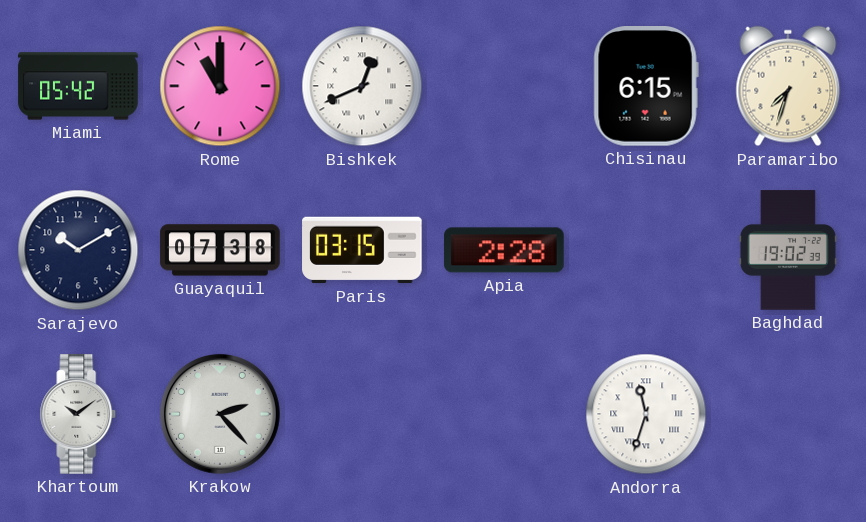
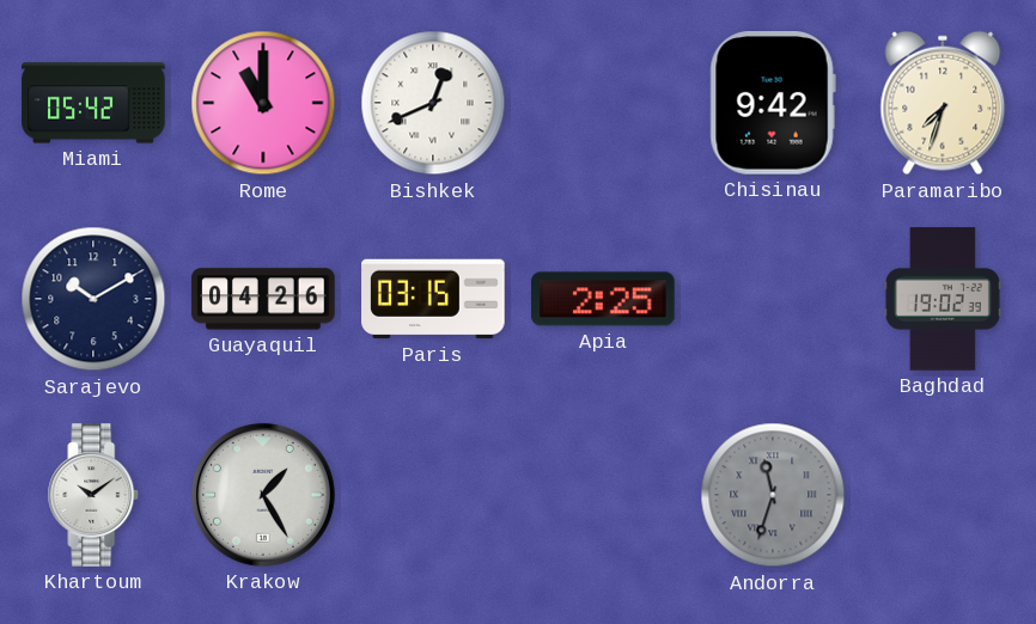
Chisinau: 6:15 -> 9:42 (773, 103)
Guayaquil: 07:38 -> 04:26 (263, 299)
Apia: 2:28 -> 2:25 (603, 299)
Krakow: 2:23 -> 1:25 (263, 495)
Andorra dial: white -> grey (773, 495)
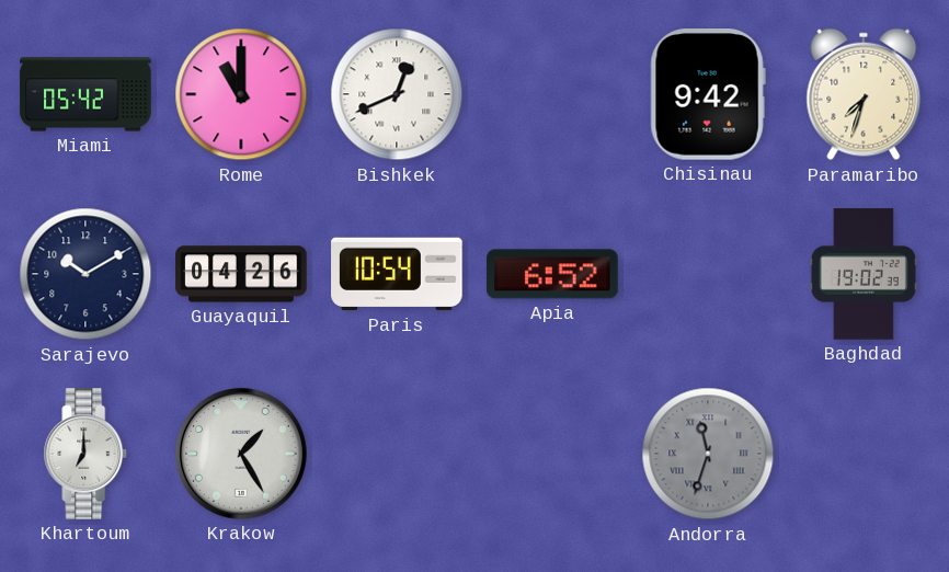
Paris: 03:15 -> 10:54 (397, 274)
Apia: 2:25 -> 6:52 (552, 274)
Khartoum: 10:09 -> 7:00 (85, 454)
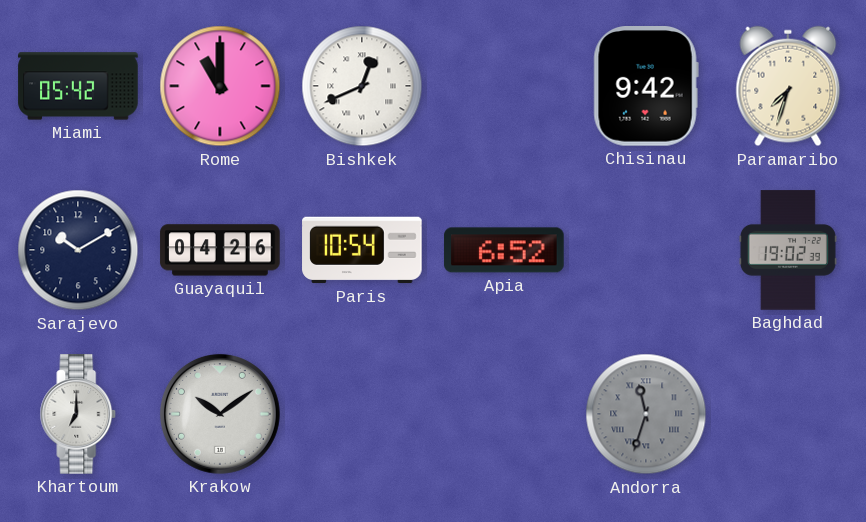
Krakow: 1:25 -> 10:09 (220, 414)
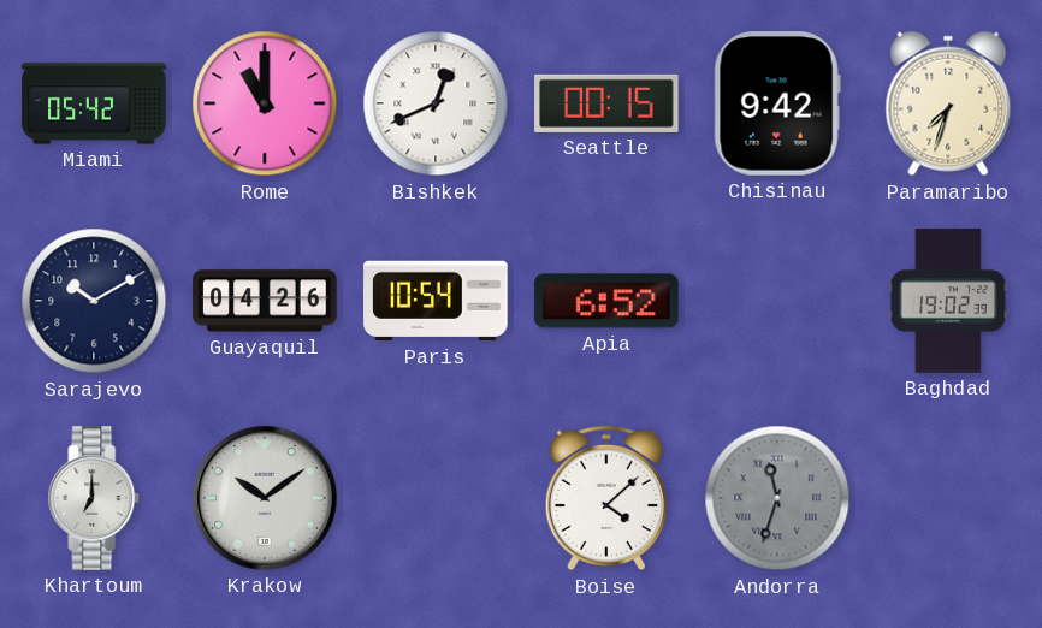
Seattle: none -> 00:15 (606, 103)
Boise: none -> 4:08 (606, 498)
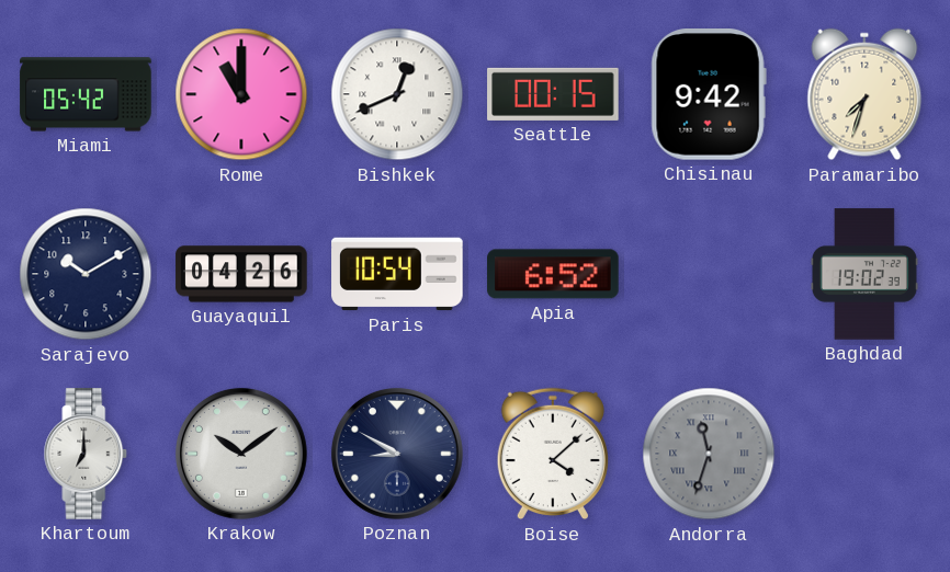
Poznan: none -> 8:50 (397, 454)
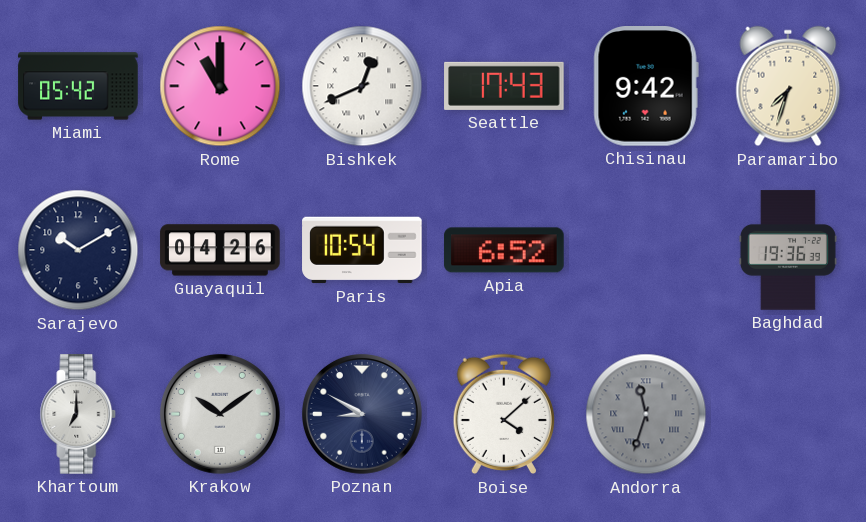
Seattle: 00:15 -> 17:43 (504, 86)
Baghdad: 19:02 -> 19:36 (788, 250)
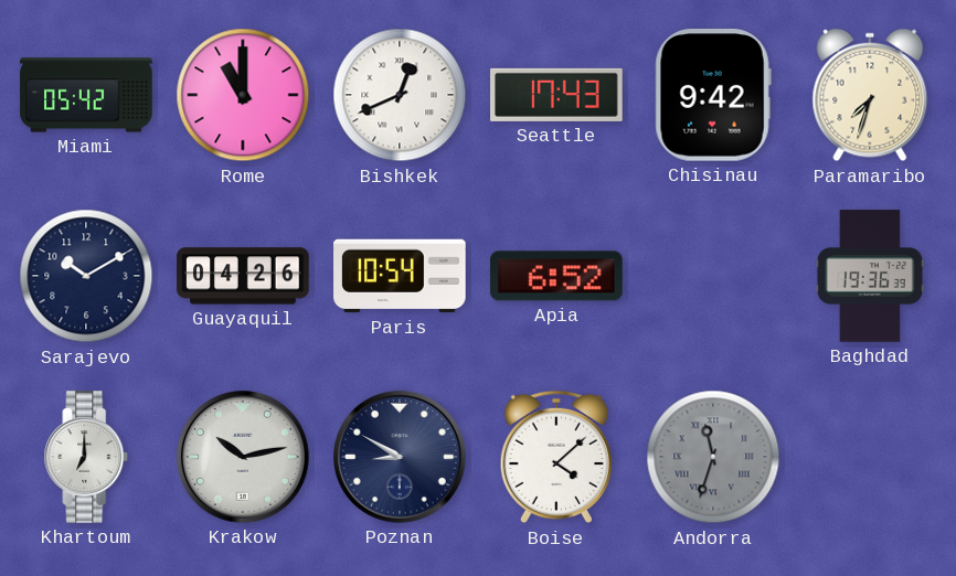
Krakow: 10:09 -> 10:13 (243, 457)
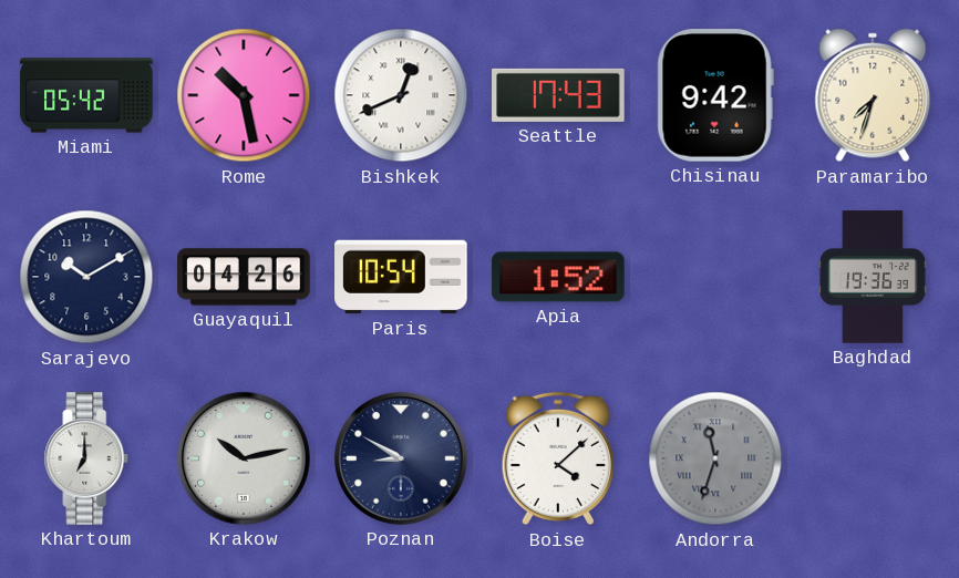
Rome: 11:00 -> 10:28 (244, 95)
Apia: 6:52 -> 1:52 (558, 277)
